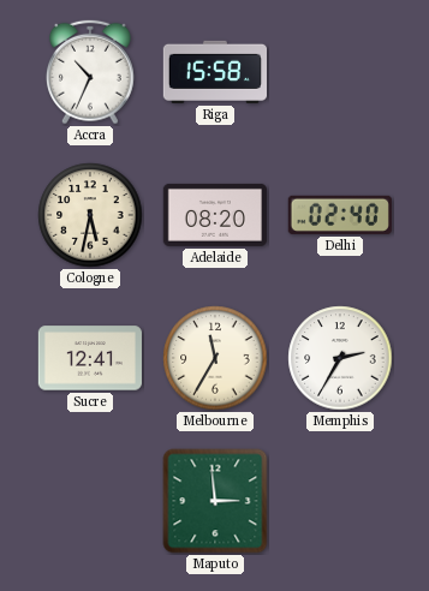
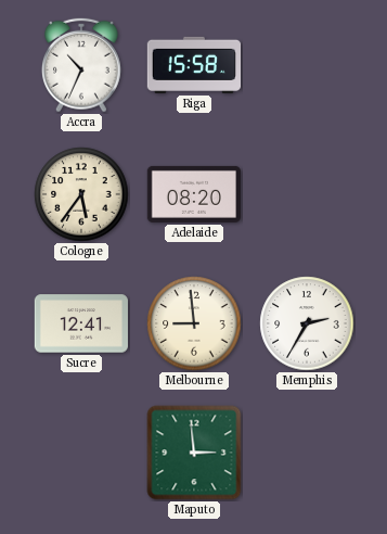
Cologne: 5:32 -> 5:36 (81, 194)
Delhi: 02:40 -> none (340, 215)
Melbourne: 11:35 -> 8:59 (194, 323)
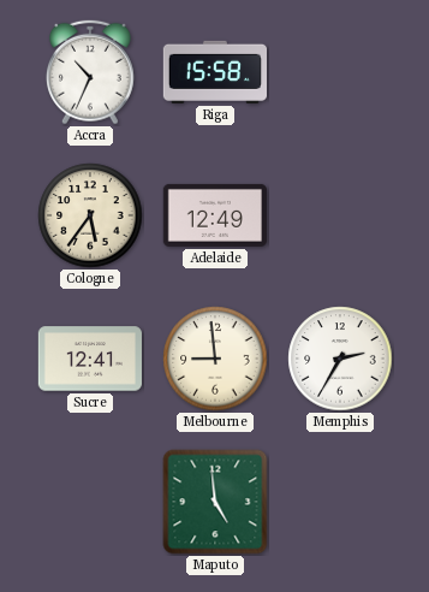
Adelaide: 08:20 -> 12:49 (215, 215)
Maputo: 2:59 -> 4:59 (215, 502)
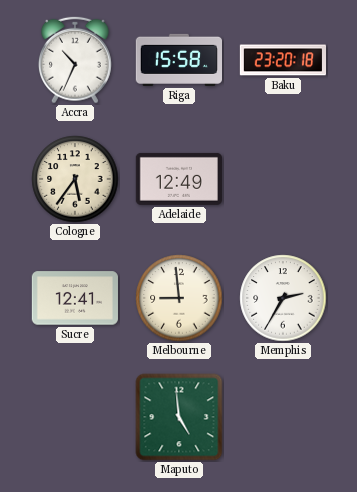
Baku: none -> 23:20 (282, 60)
